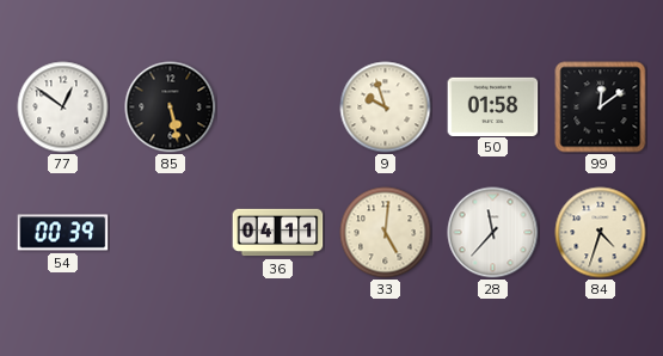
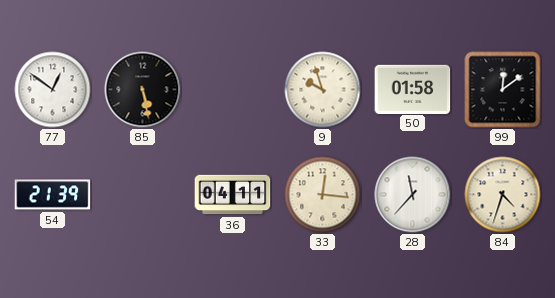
54: 00:39 -> 21:39 (53, 195)
33: 5:01 -> 12:16 (323, 195)
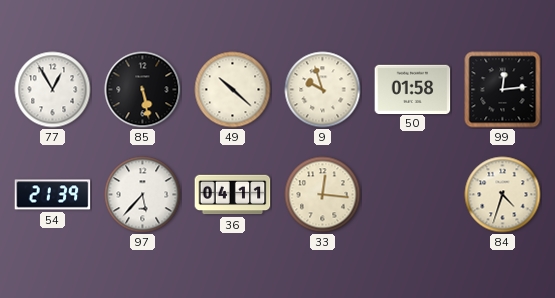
77: 12:51 -> 12:55 (53, 90)
49: none -> 10:22 (233, 90)
99: 12:09 -> 12:14 (503, 90)
97: none -> 5:37 (143, 195)
28: 11:37 -> none (413, 195)
